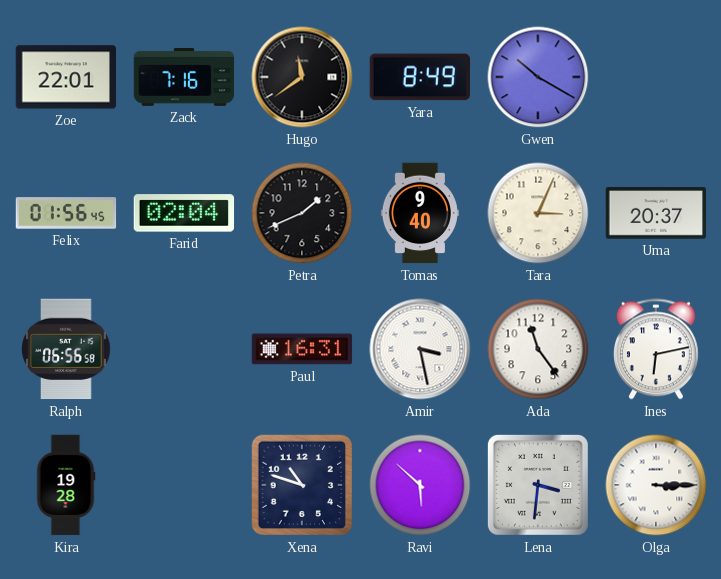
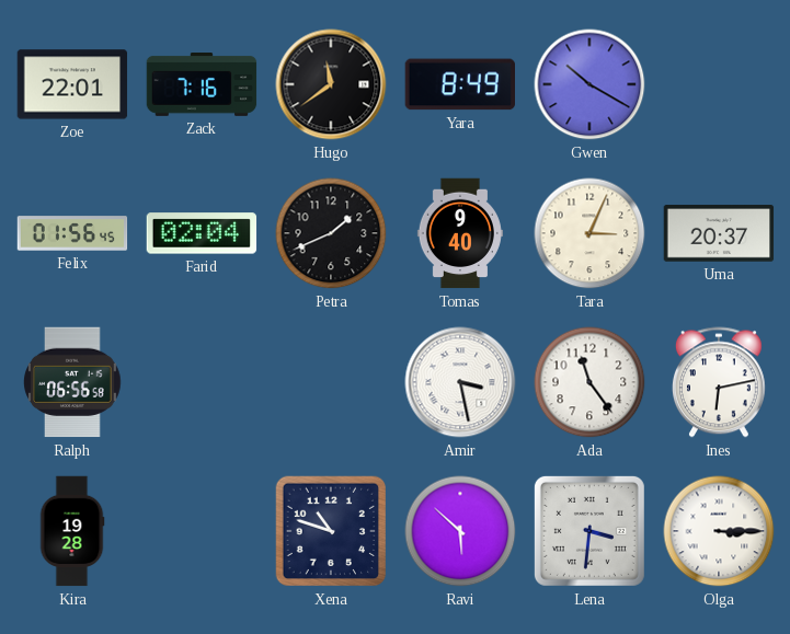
Paul: 16:31 -> none (302, 349)
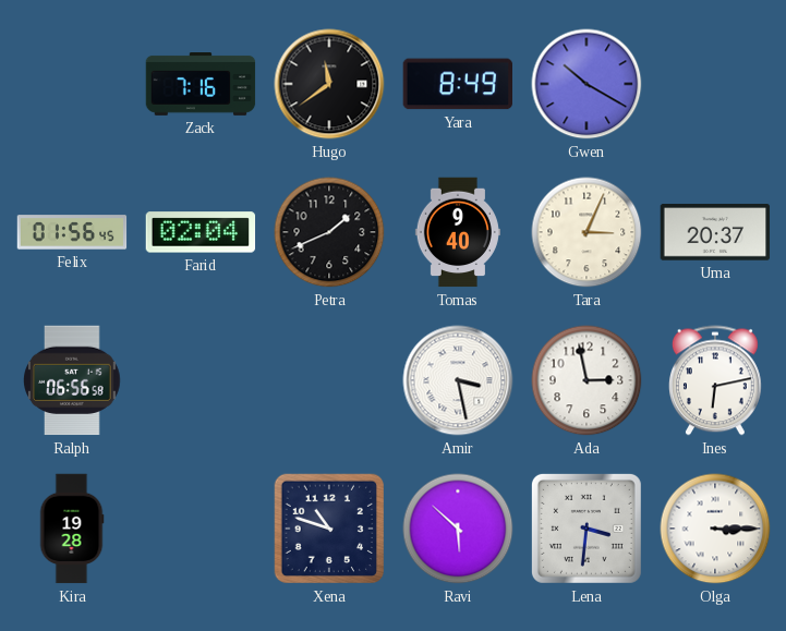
Zoe: 22:01 -> none (72, 84)
Ada: 11:24 -> 2:58 (587, 380)
